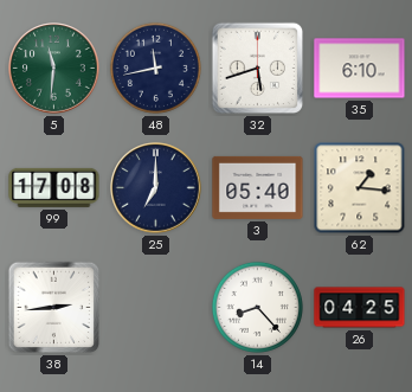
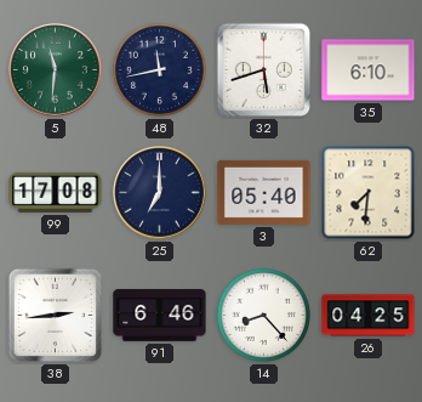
62: 1:16 -> 7:31 (369, 193)
91: none -> 6:46 (160, 316)
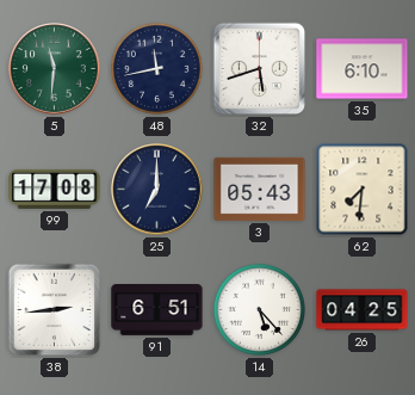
3: 05:40 -> 05:43 (260, 189)
91: 6:46 -> 6:51 (157, 310)
14: 8:23 -> 5:23 (259, 309)
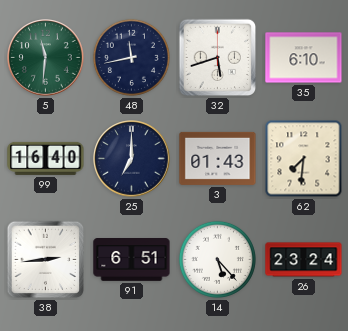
99: 17:08 -> 16:40 (46, 158)
3: 05:43 -> 01:43 (218, 158)
26: 04:25 -> 23:24 (304, 260)
